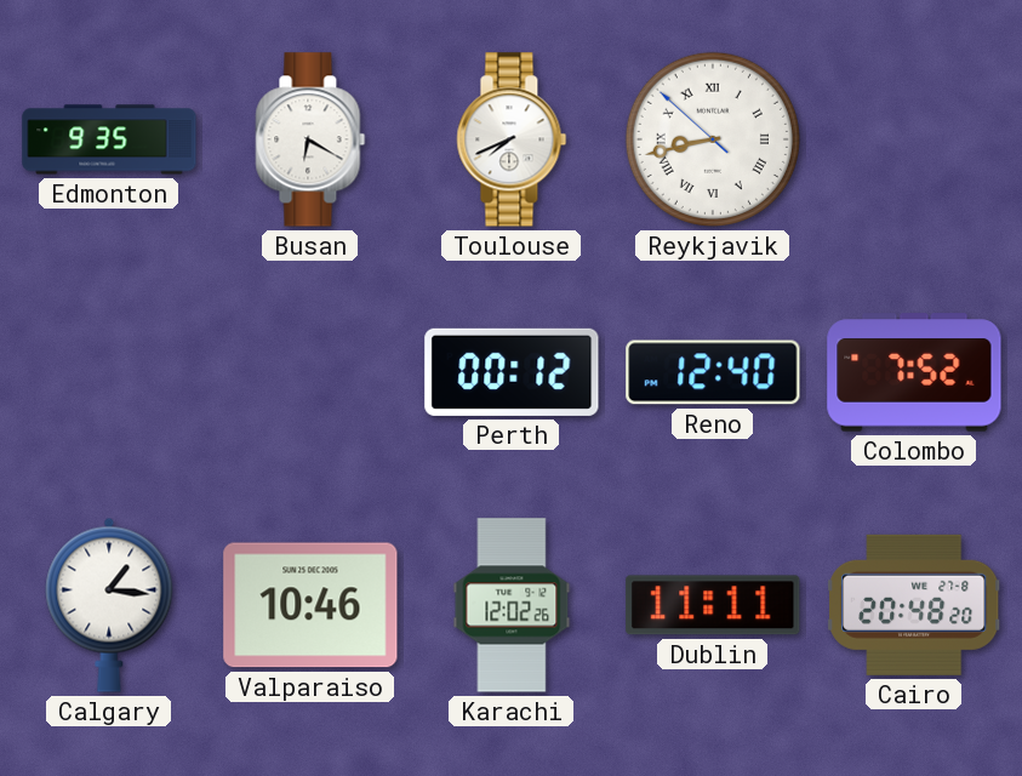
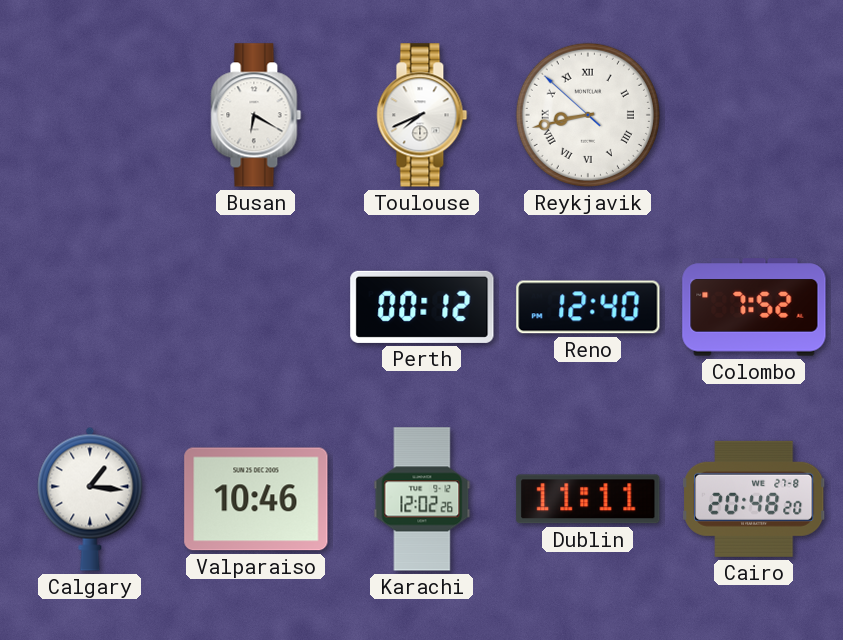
Edmonton: 9:35 -> none (109, 139)
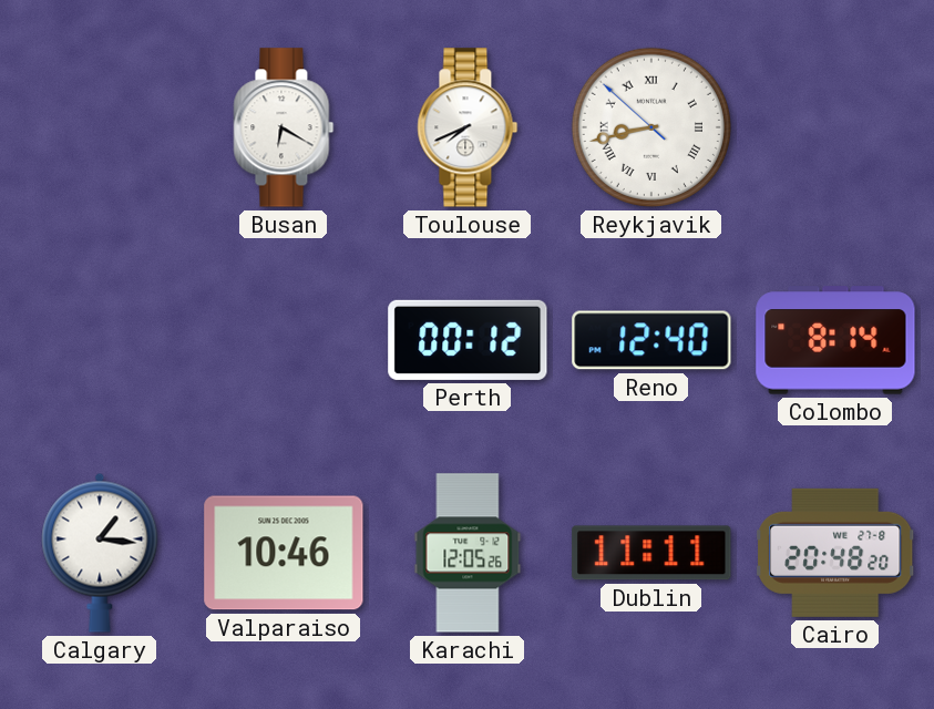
Colombo: 7:52 -> 8:14 (835, 340)
Karachi: 12:02 -> 12:05 (468, 553)
